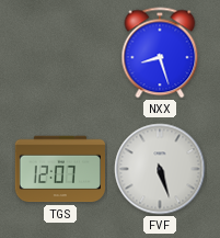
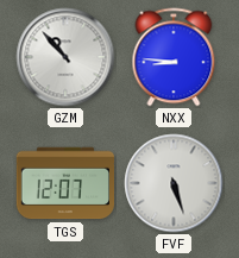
GZM: none -> 10:53 (65, 57)
NXX: 8:27 -> 8:46 (174, 57)
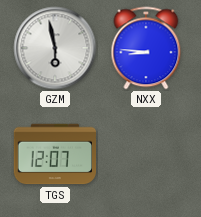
GZM: 10:53 -> 5:58 (55, 48)
FVF: 5:27 -> none (174, 183)
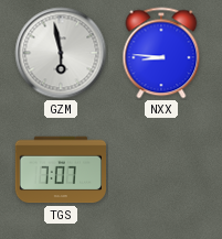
TGS: 12:07 -> 7:07 (60, 170)
